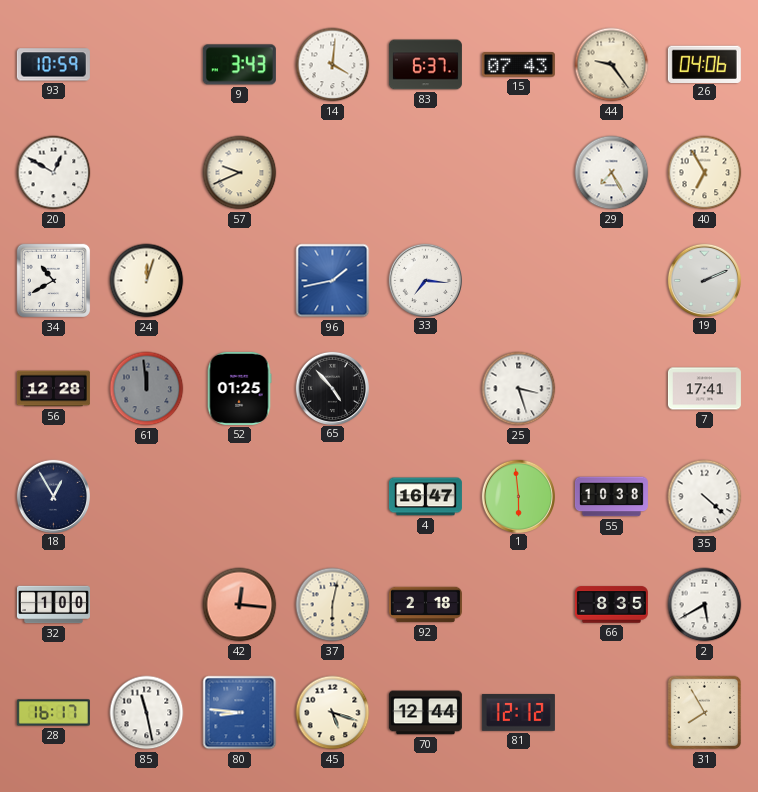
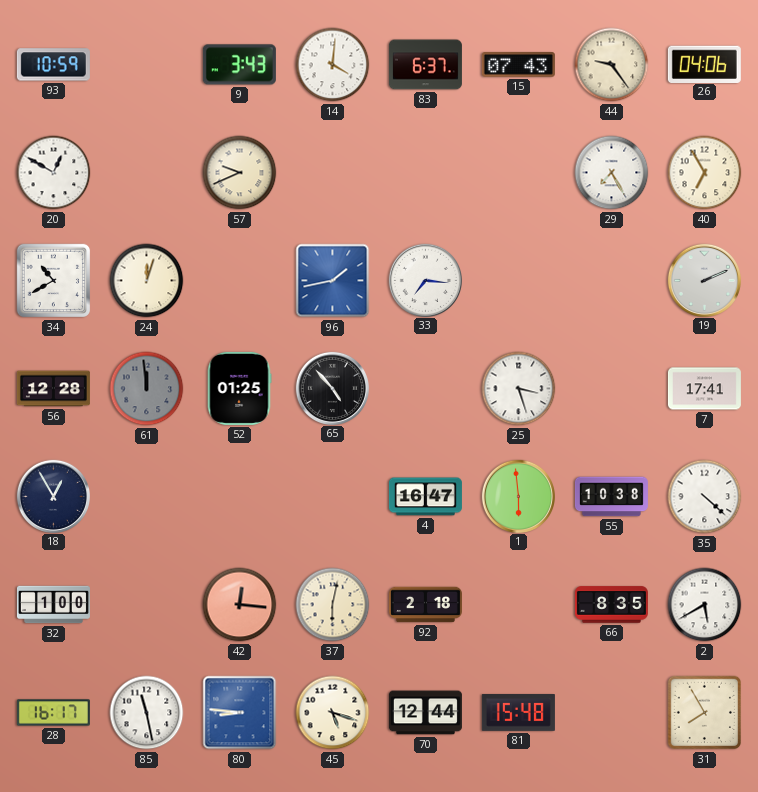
81: 12:12 -> 15:48 (518, 713)
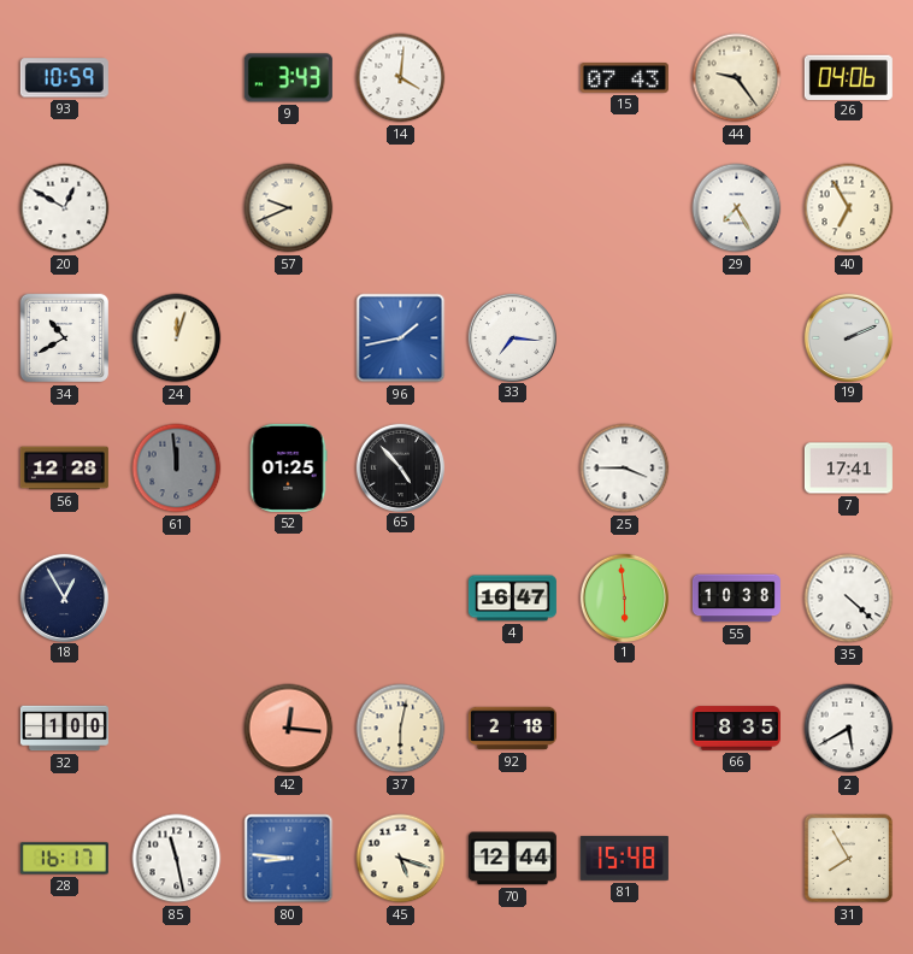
83: 6:37 -> none (425, 65)
25: 3:27 -> 3:45 (625, 469)
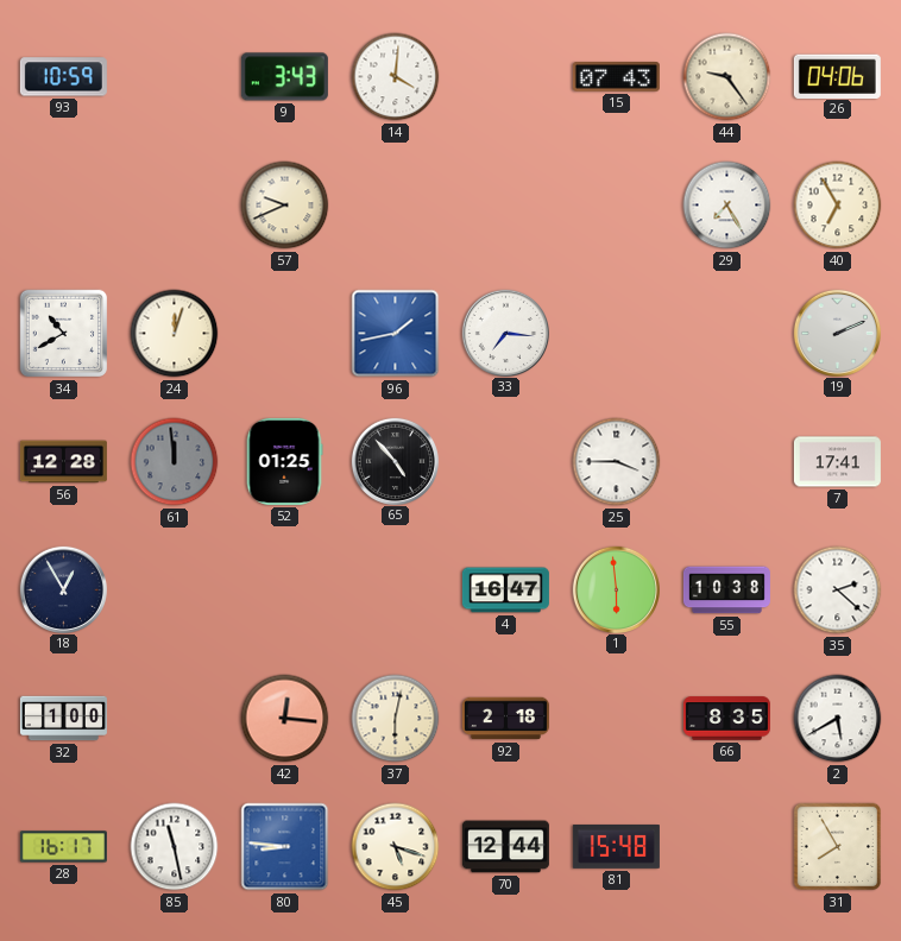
20: 12:50 -> none (65, 208)
35: 4:22 -> 2:22 (838, 591)
